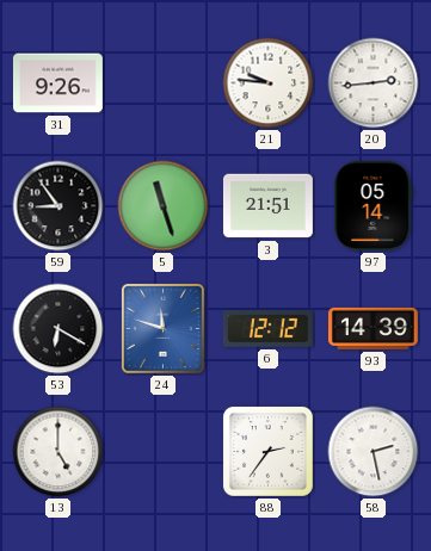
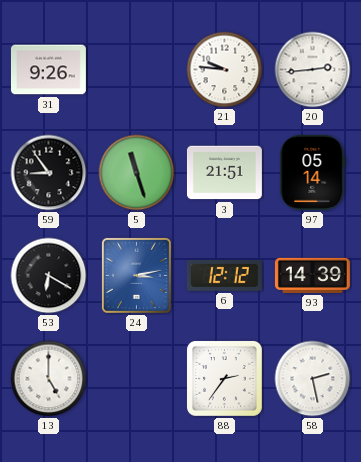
24: 11:48 -> 3:13 (136, 275)
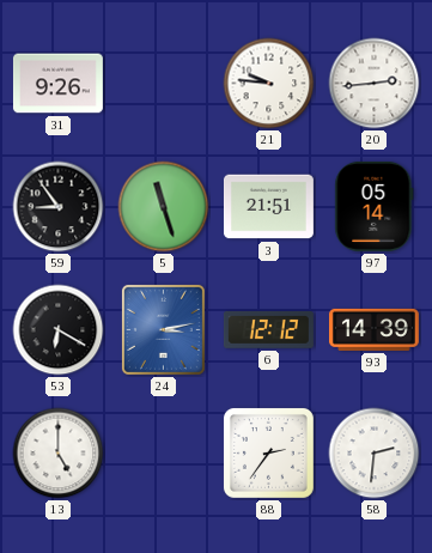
58: 2:28 -> 2:31 (375, 454)
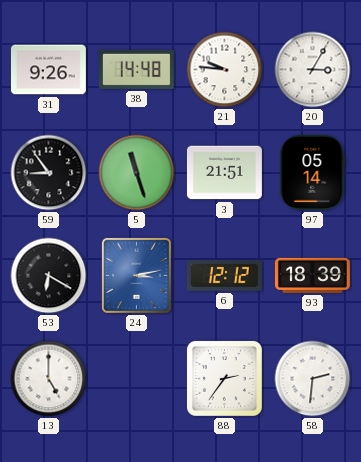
38: none -> 14:48 (136, 69)
20: 2:44 -> 3:05 (313, 70)
93: 14:39 -> 18:39 (312, 275)
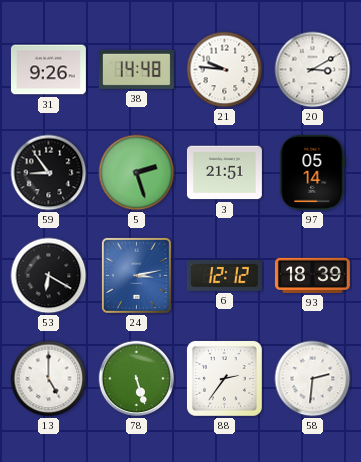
20: 3:05 -> 3:10 (313, 70)
5: 11:27 -> 2:27 (137, 173)
78: none -> 5:27 (137, 379)
